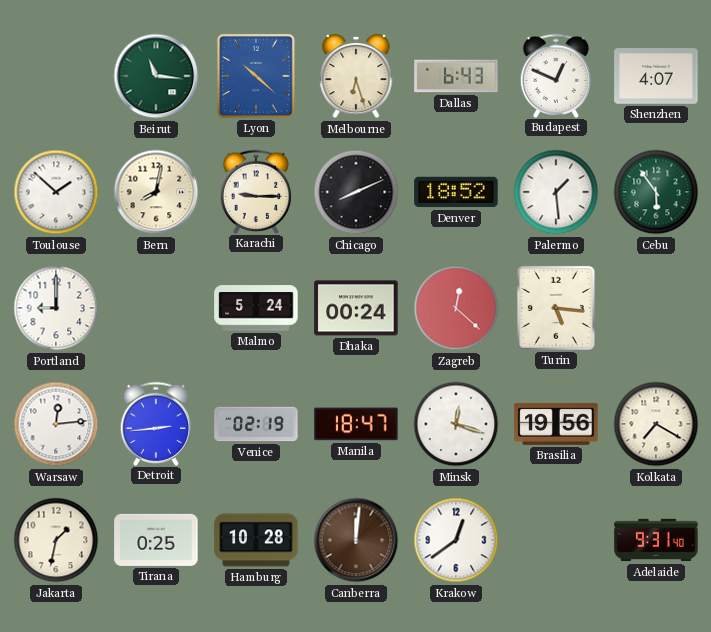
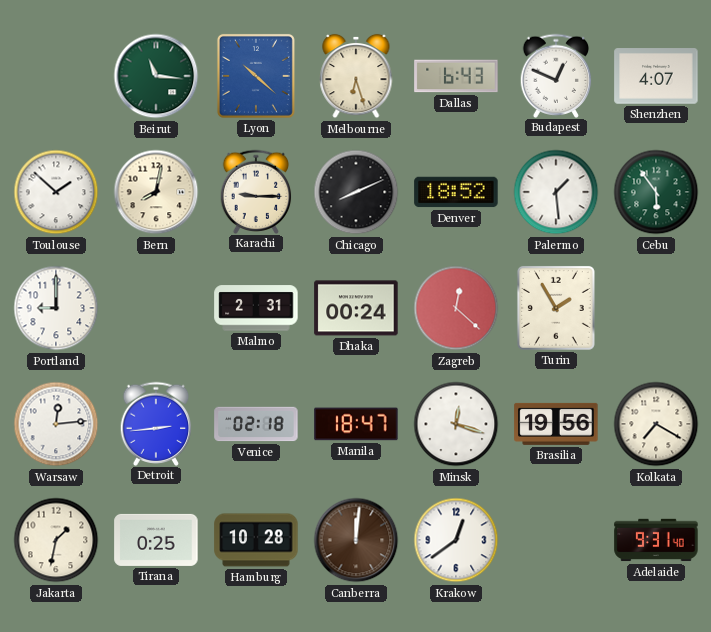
Malmo: 5:24 -> 2:31 (256, 308)
Turin: 5:16 -> 1:55 (556, 308)
Venice: 02:19 -> 02:18 (256, 424)
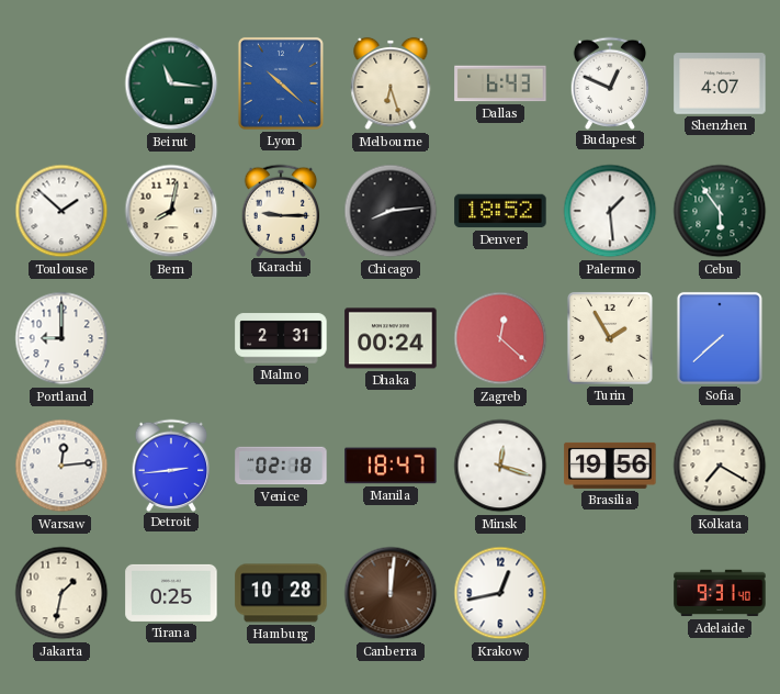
Chicago: 8:11 -> 8:14 (391, 211)
Sofia: none -> 7:38 (720, 338)
Krakow: 12:39 -> 12:43 (500, 593)
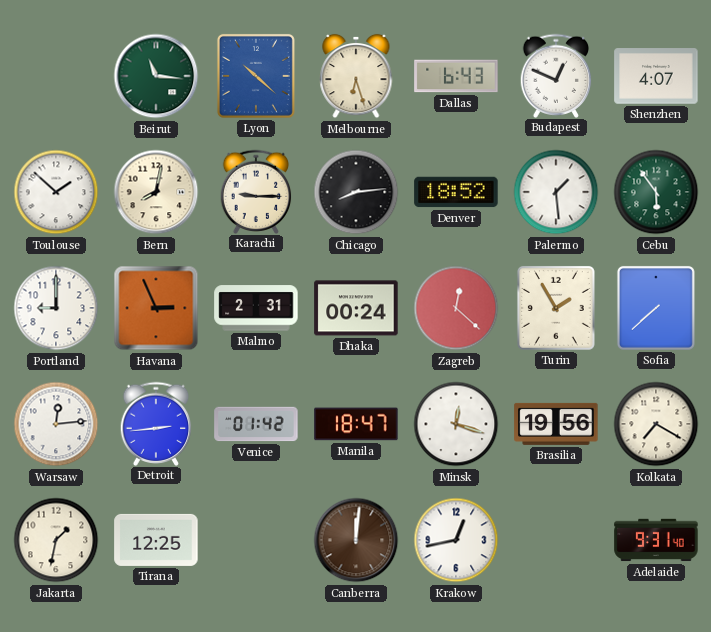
Havana: none -> 2:56 (156, 308)
Venice: 02:18 -> 01:42 (256, 424)
Tirana: 0:25 -> 12:25 (156, 540)
Hamburg: 10:28 -> none (281, 593)
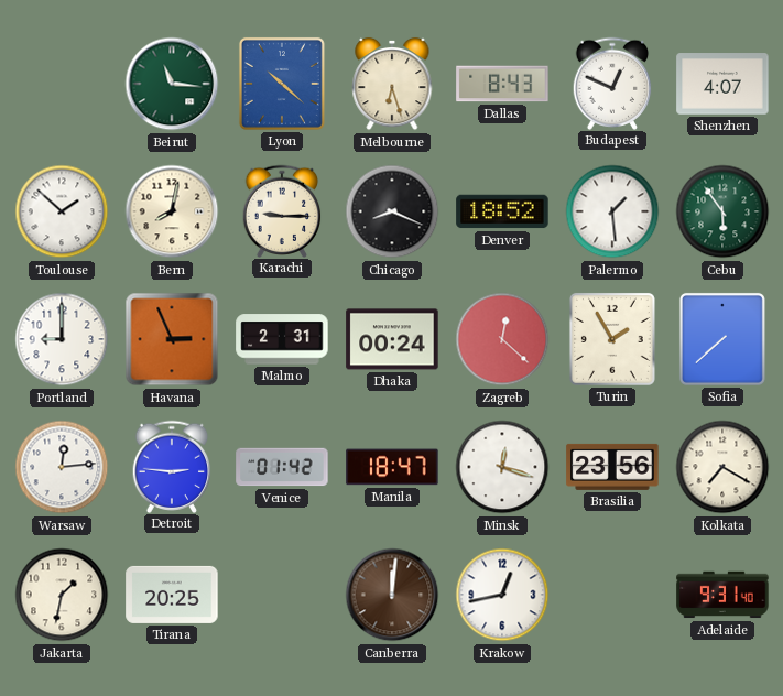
Dallas: 6:43 -> 8:43 (502, 84)
Chicago: 8:14 -> 8:19 (392, 211)
Detroit: 2:44 -> 2:46 (172, 466)
Brasilia: 19:56 -> 23:56 (612, 467)
Tirana: 12:25 -> 20:25 (172, 595)
